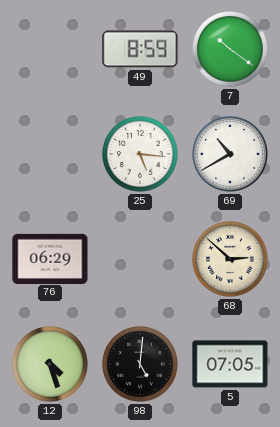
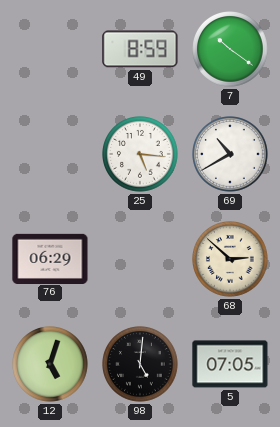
12: 4:27 -> 5:03 (51, 365)
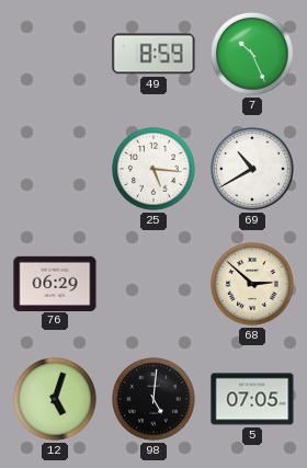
7: 10:21 -> 10:26 (253, 55)
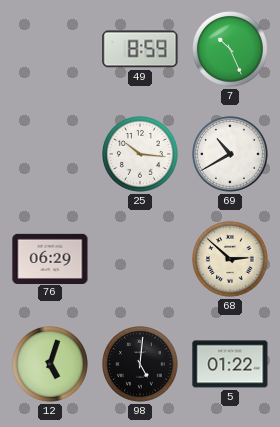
25: 5:16 -> 10:16 (141, 155)
5: 07:05 -> 01:22 (230, 364)
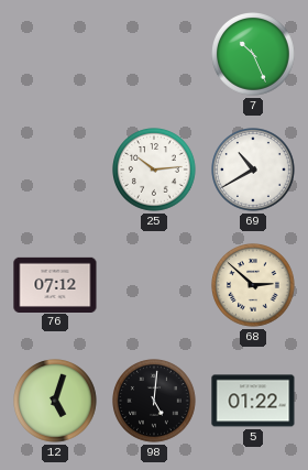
49: 8:59 -> none (140, 49)
25: 10:16 -> 10:14 (155, 171)
76: 06:29 -> 07:12 (55, 284)
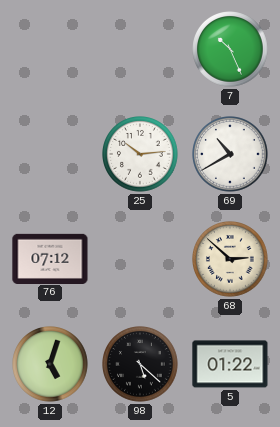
98: 5:01 -> 5:22 (141, 365)
